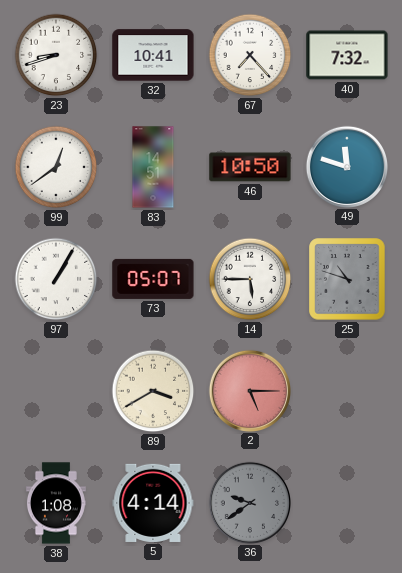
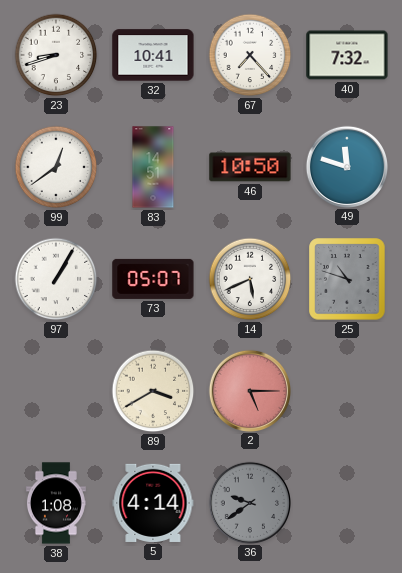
14: 5:45 -> 5:41 (250, 279)
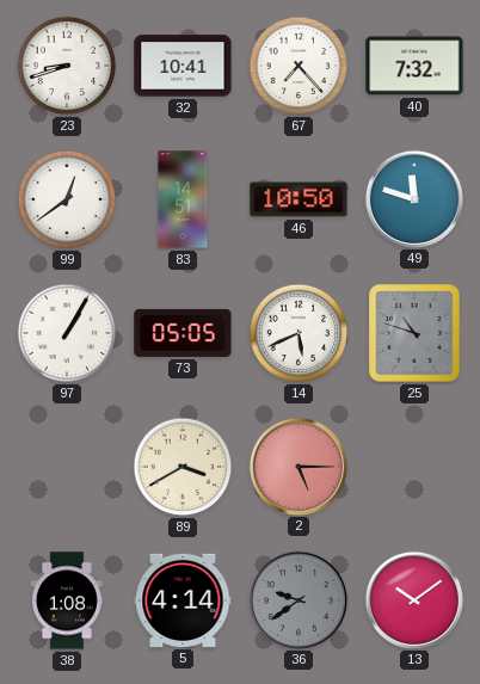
73: 05:07 -> 05:05 (183, 333)
13: none -> 10:09 (413, 599)
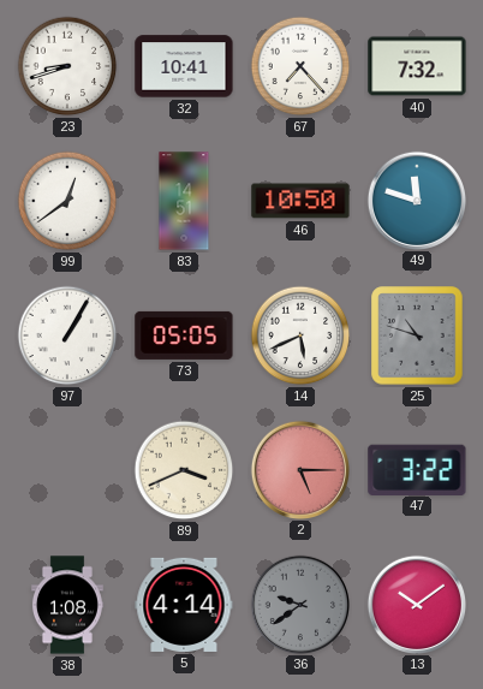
89: 3:40 -> 3:41 (184, 470)
47: none -> 3:22 (417, 469)
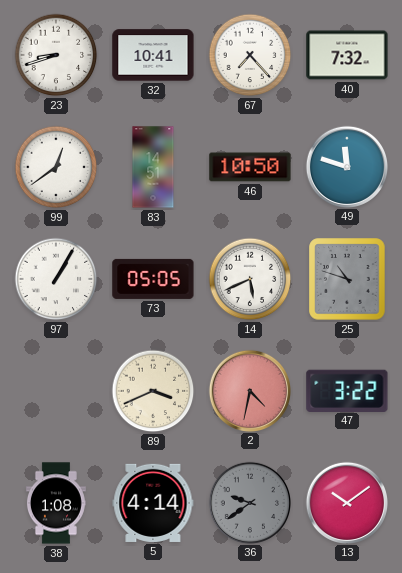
2: 5:15 -> 4:32 (249, 390)
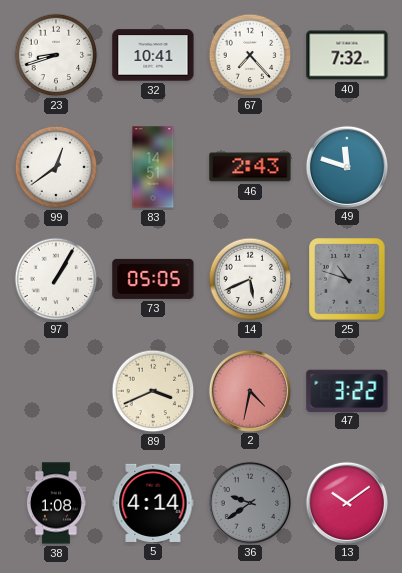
46: 10:50 -> 2:43 (250, 167)
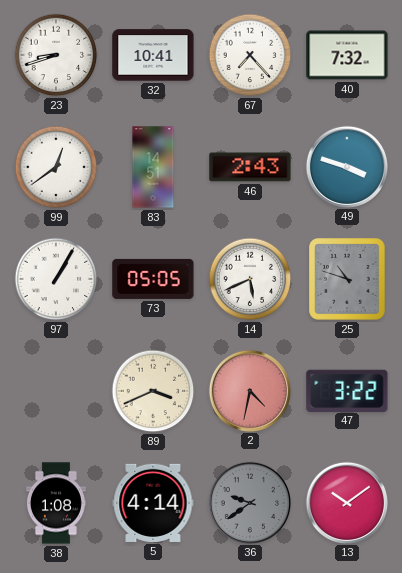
49: 11:48 -> 3:48 (346, 166)
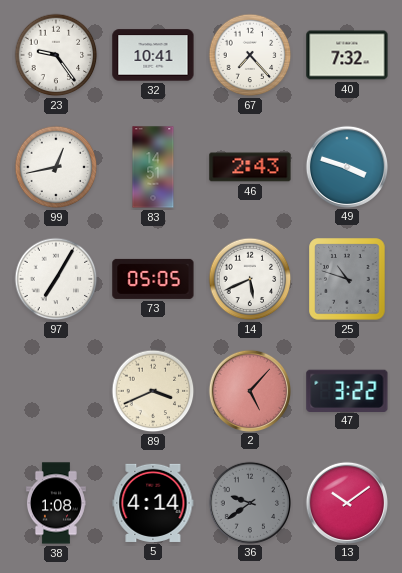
23: 8:42 -> 9:24 (56, 55)
99: 12:39 -> 12:43 (56, 167)
97: 1:05 -> 7:05 (56, 279)
2: 4:32 -> 5:07 (249, 390)
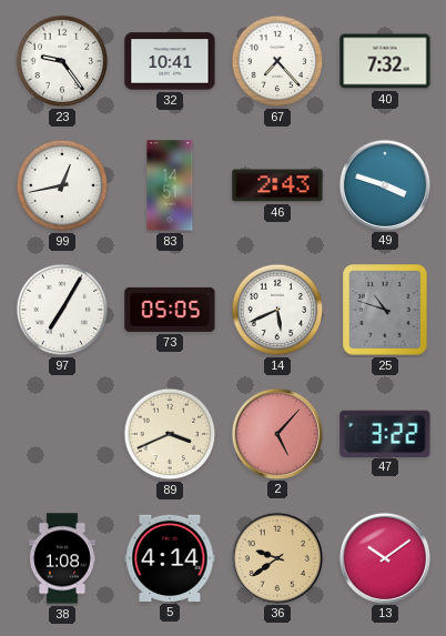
36 dial: grey -> champagne (276, 557)
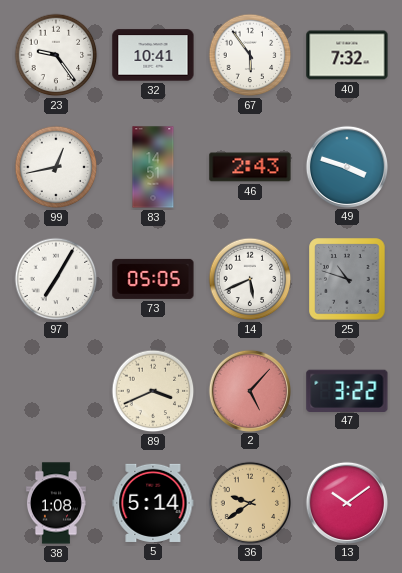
67: 7:23 -> 5:54 (250, 55)
5: 4:14 -> 5:14 (153, 503)
